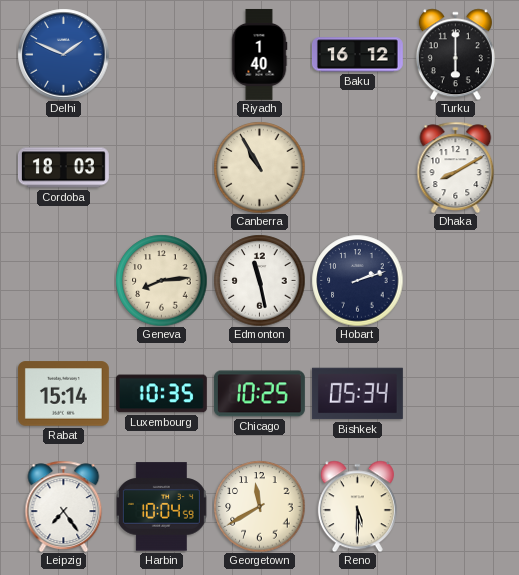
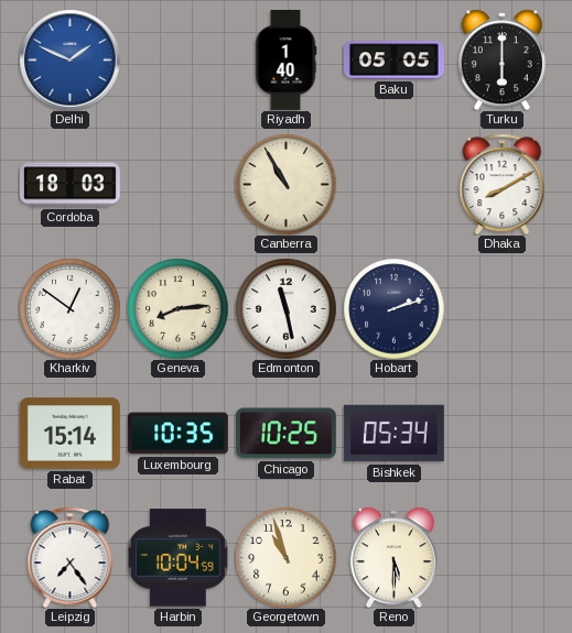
Baku: 16:12 -> 05:05 (393, 61)
Kharkiv: none -> 12:51 (69, 308)
Georgetown: 11:40 -> 10:57 (285, 557)
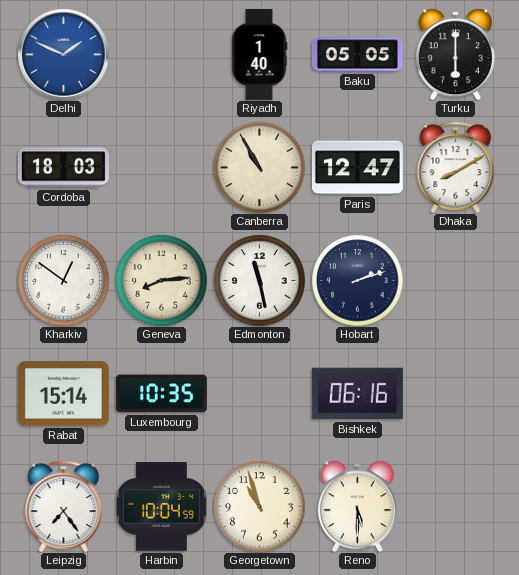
Paris: none -> 12:47 (357, 168)
Chicago: 10:25 -> none (285, 434)
Bishkek: 05:34 -> 06:16 (357, 394)
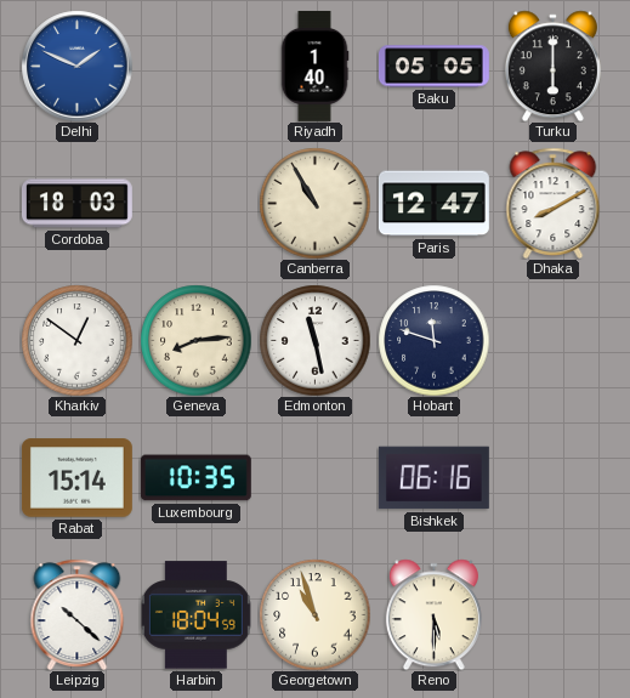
Hobart: 2:12 -> 11:48 (433, 340)
Leipzig: 7:24 -> 10:22 (78, 614)
Harbin: 10:04 -> 18:04 (195, 615)
